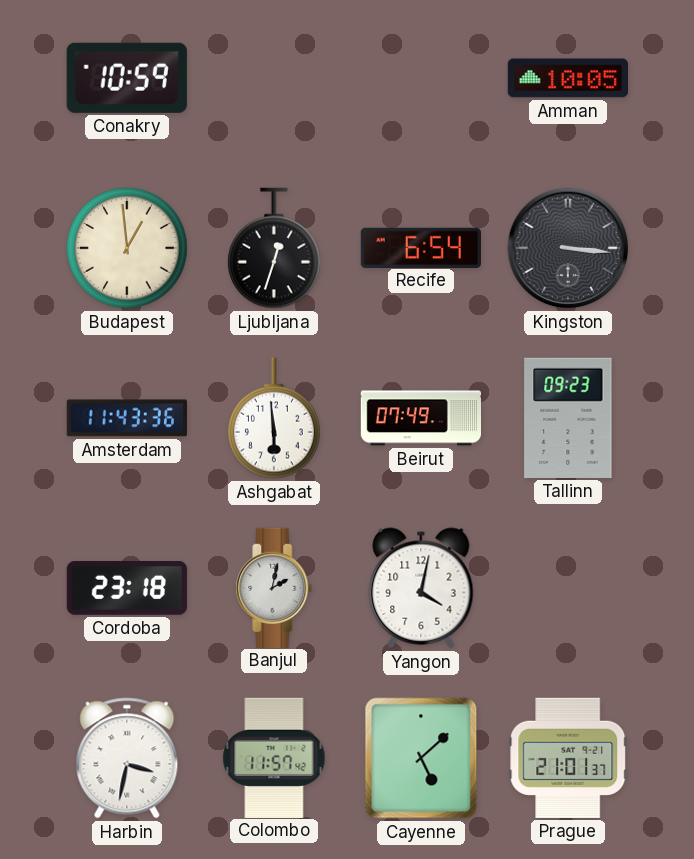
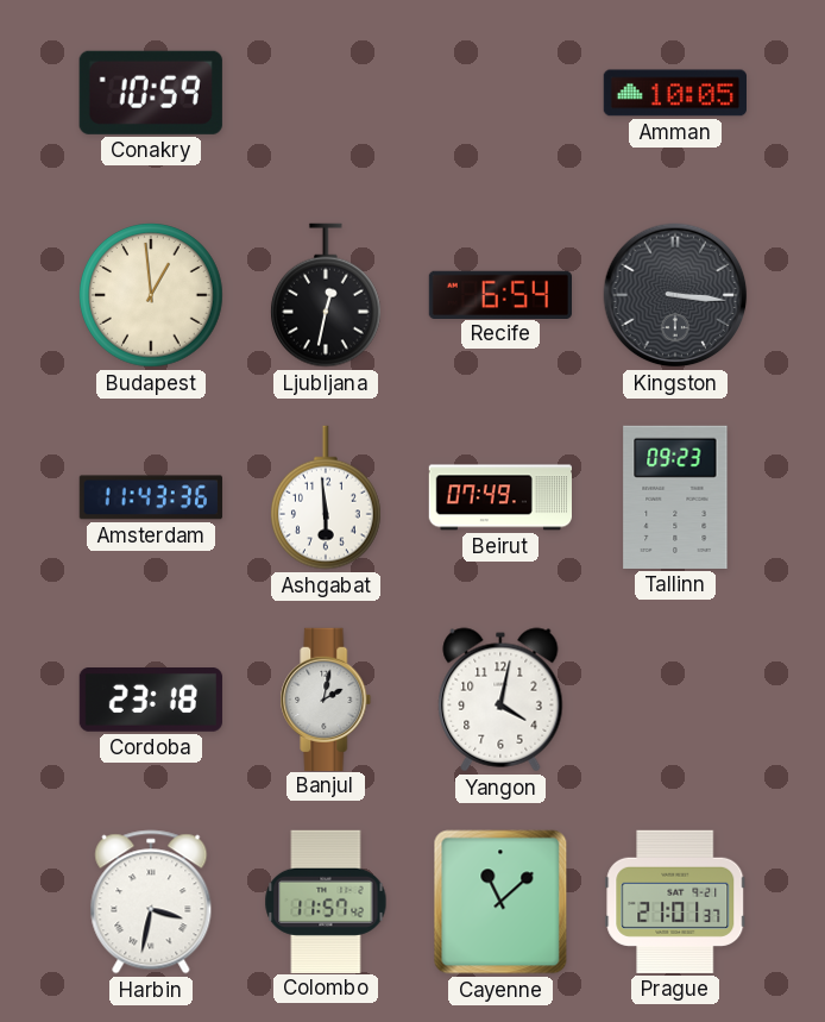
Ljubljana: 12:33 -> 12:32 (326, 295)
Cayenne: 5:08 -> 11:08 (500, 902)
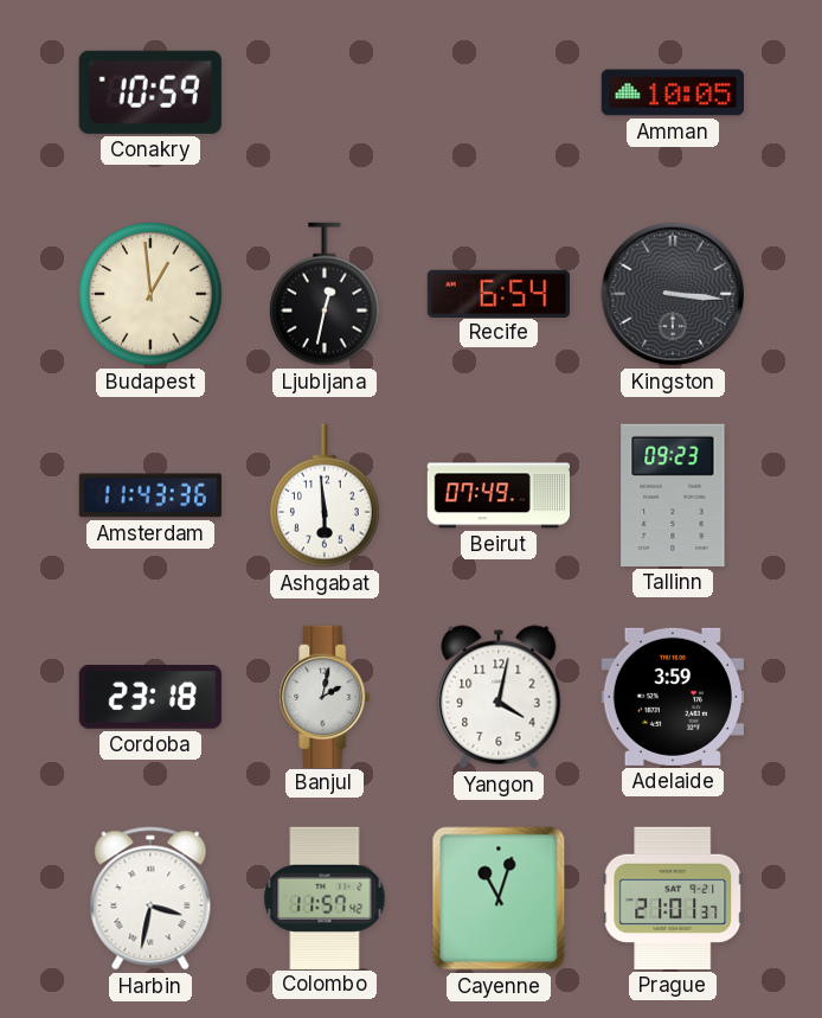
Adelaide: none -> 3:59 (673, 697)
Cayenne: 11:08 -> 11:03 (499, 898)
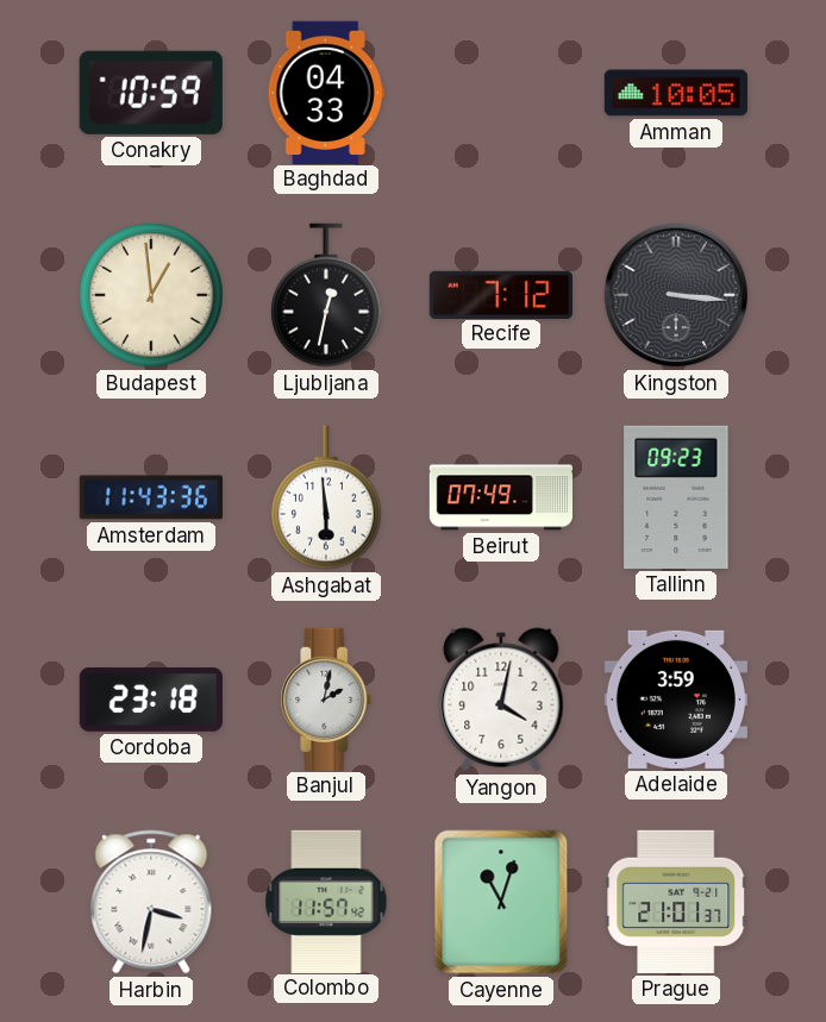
Baghdad: none -> 04:33 (326, 92)
Recife: 6:54 -> 7:12 (500, 294)
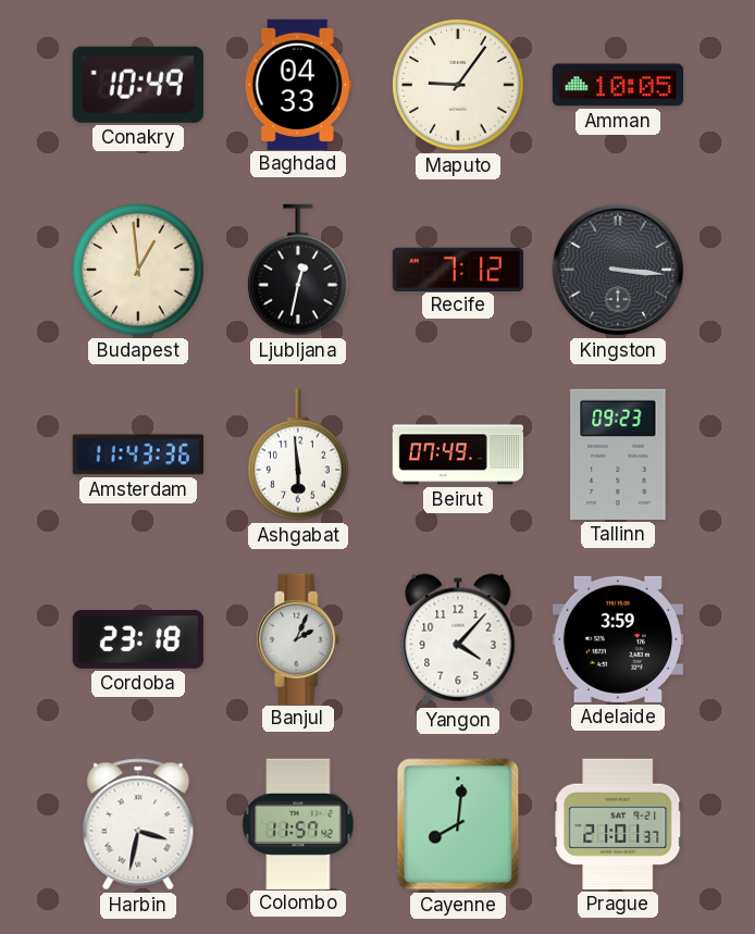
Conakry: 10:59 -> 10:49 (138, 85)
Maputo: none -> 9:06 (459, 86)
Banjul: 2:02 -> 2:04 (298, 638)
Yangon: 4:02 -> 4:07 (458, 639)
Cayenne: 11:03 -> 8:01 (458, 824)
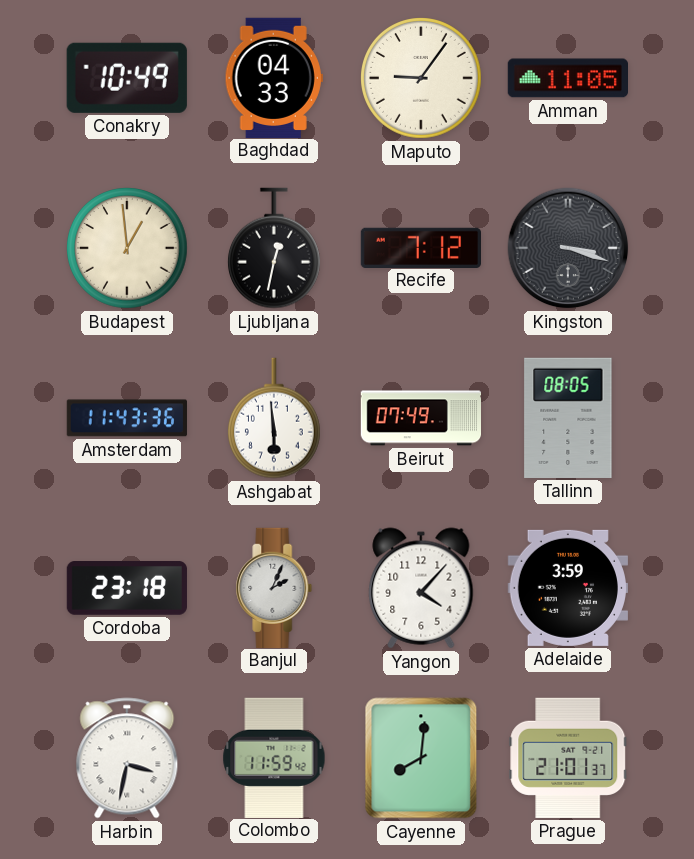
Amman: 10:05 -> 11:05 (567, 78)
Kingston: 3:16 -> 3:18 (568, 248)
Tallinn: 09:23 -> 08:05 (568, 418)
Colombo: 11:57 -> 11:59 (274, 757)
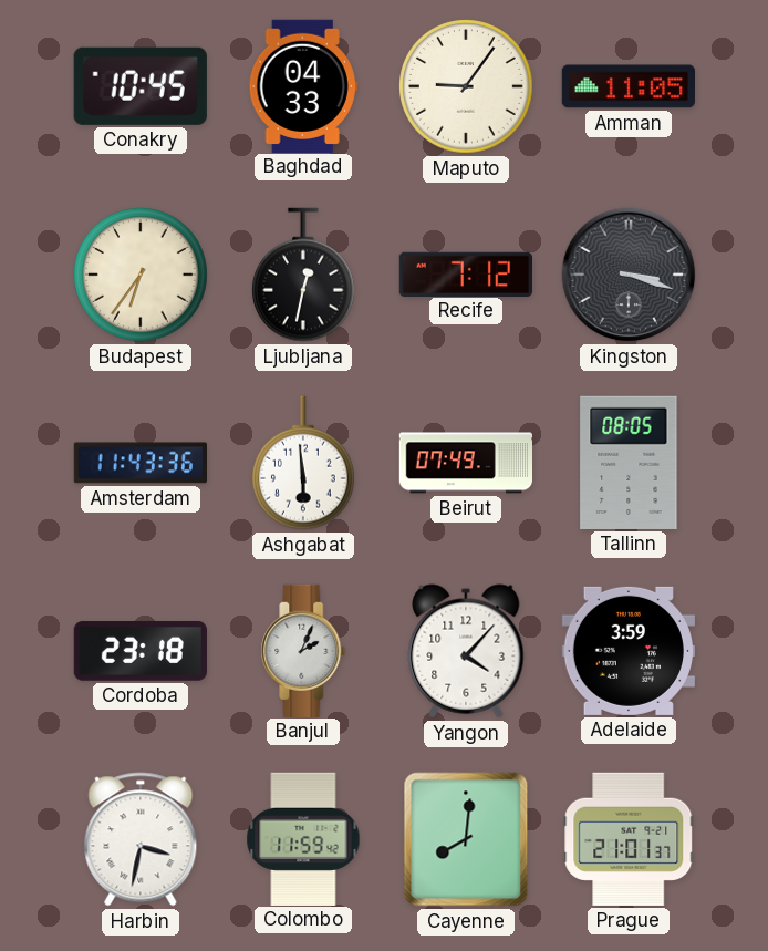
Conakry: 10:49 -> 10:45 (141, 86)
Budapest: 12:59 -> 6:36 (142, 276)
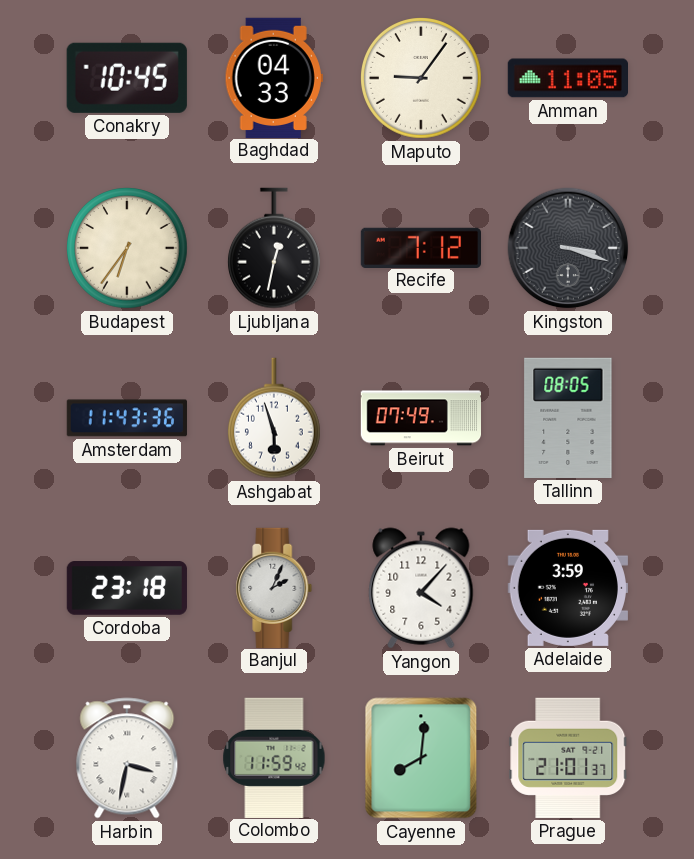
Ashgabat: 5:59 -> 5:57 (274, 418)
